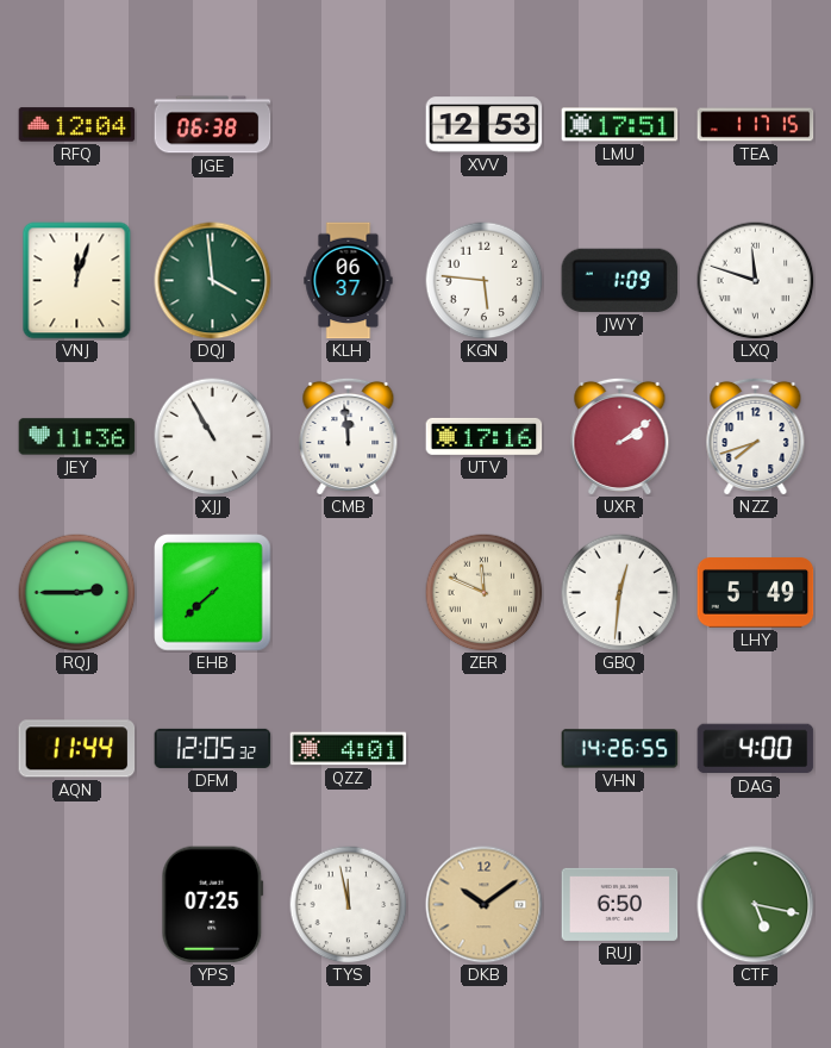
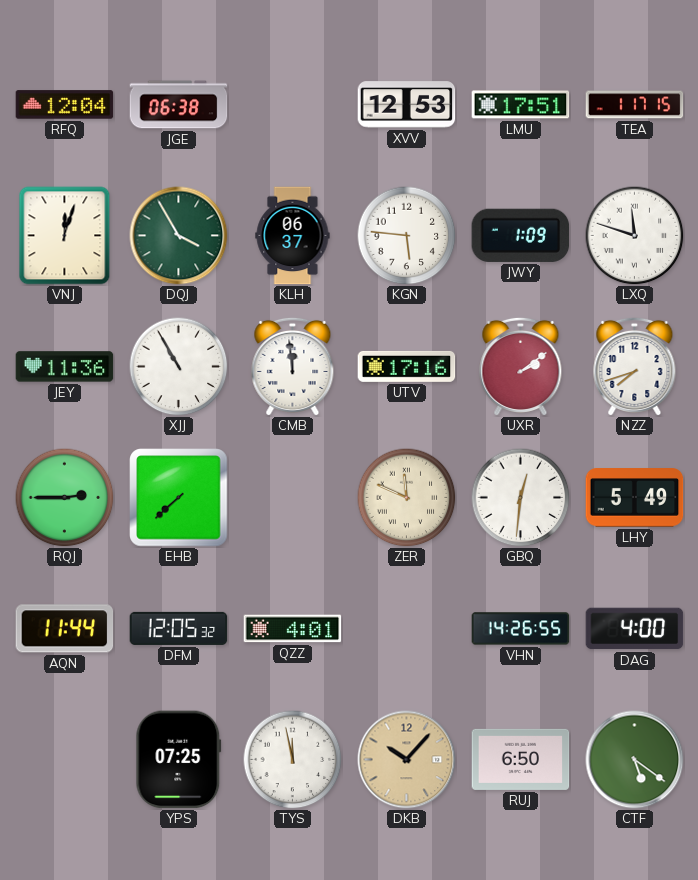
DQJ: 3:59 -> 3:55 (179, 236)
DKB: 10:09 -> 10:07 (407, 760)
CTF: 5:17 -> 5:21 (635, 760)
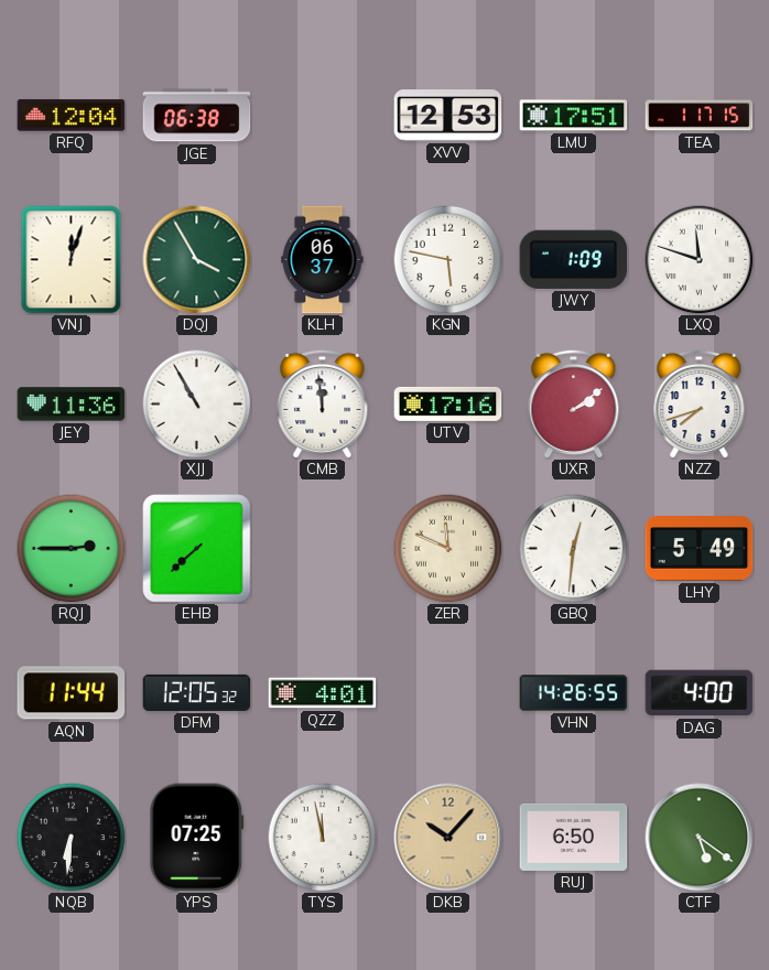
KGN: 5:46 -> 5:47 (448, 260)
NQB: none -> 6:31 (72, 838)
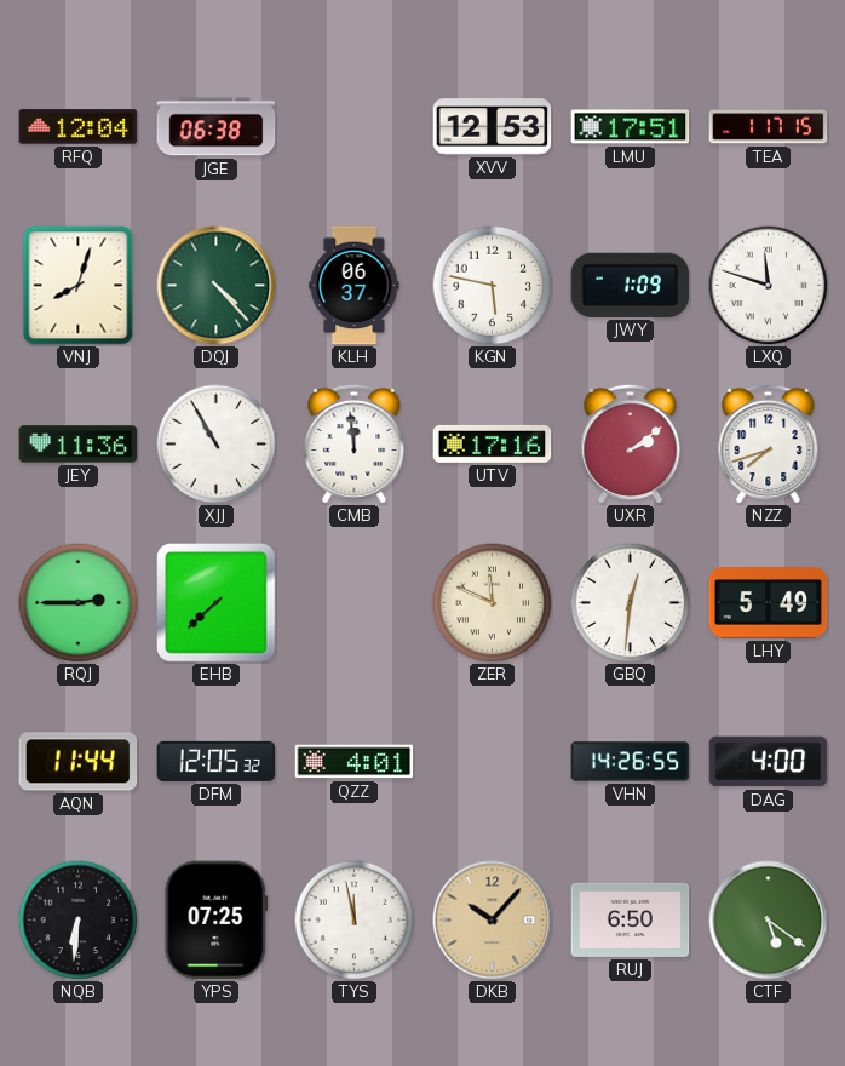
VNJ: 12:03 -> 8:03 (79, 286)
DQJ: 3:55 -> 4:23 (217, 286)
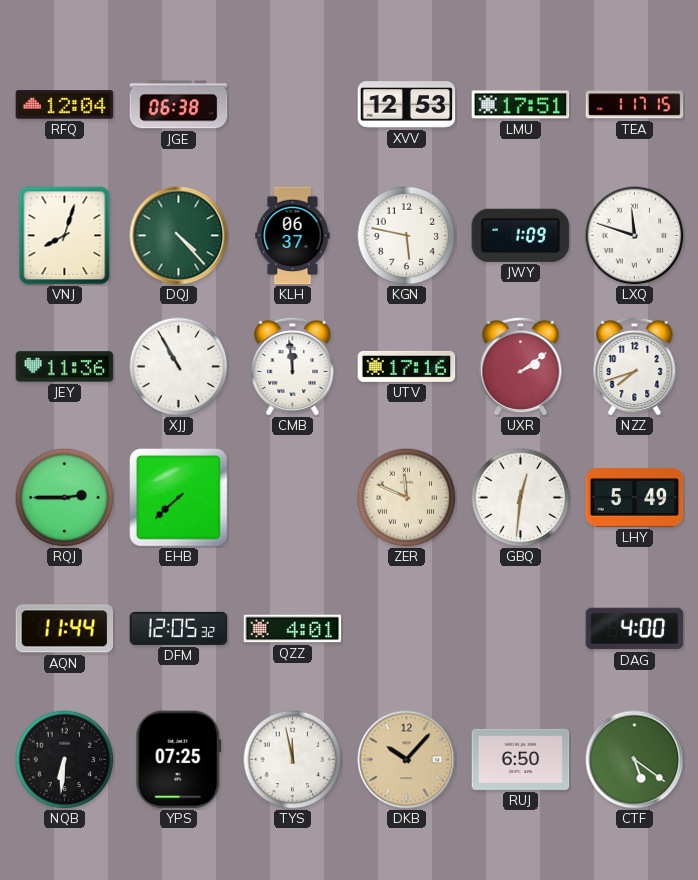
VHN: 14:26 -> none (631, 762)
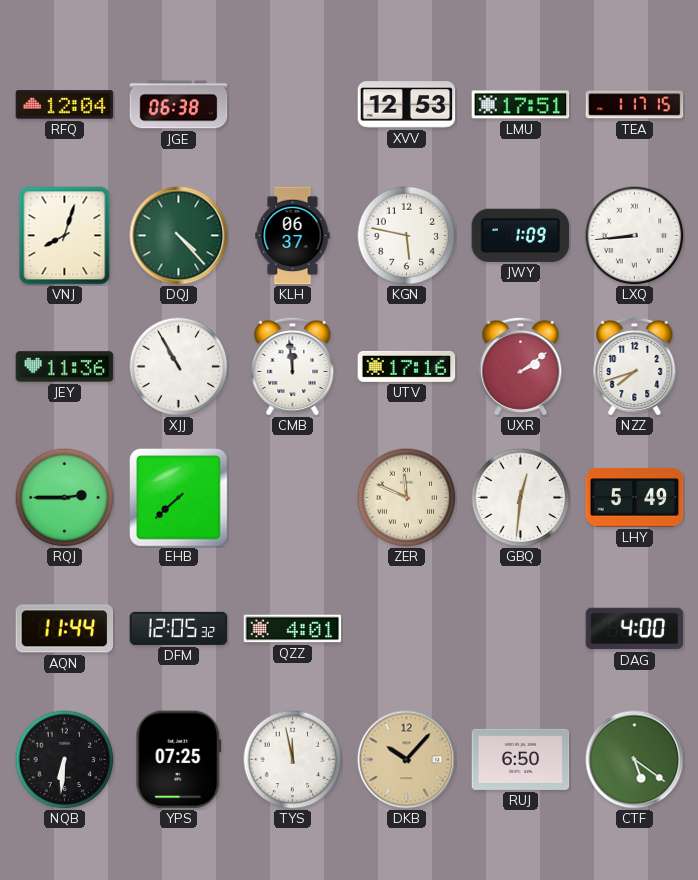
LXQ: 11:48 -> 8:44 (635, 236)
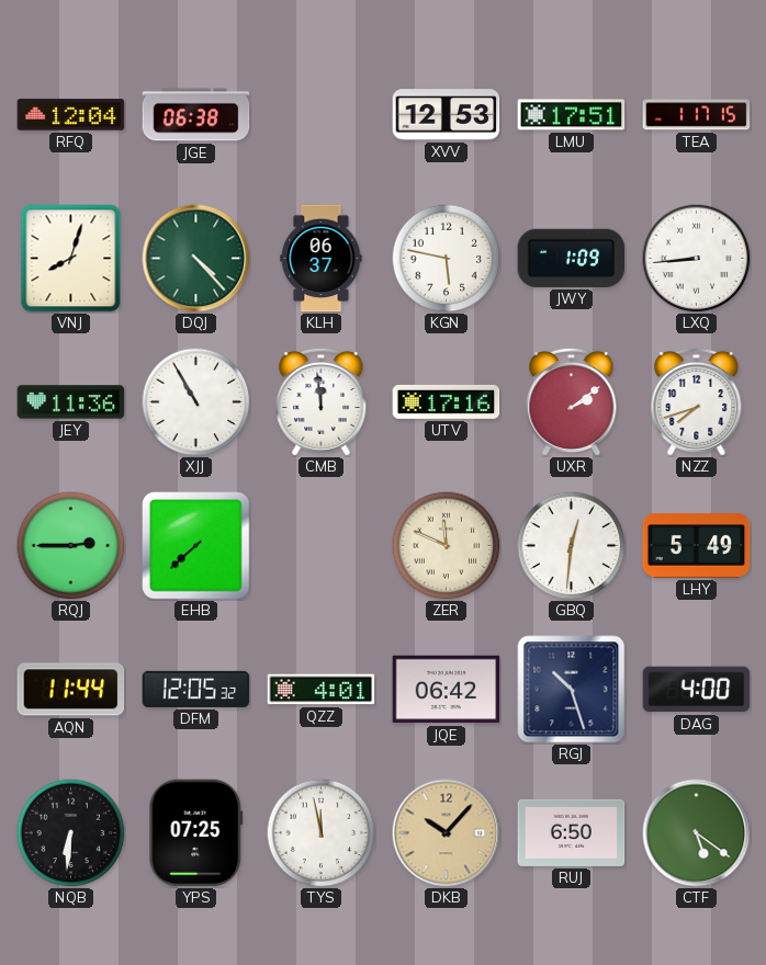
JQE: none -> 06:42 (447, 690)
RGJ: none -> 10:27 (572, 690)
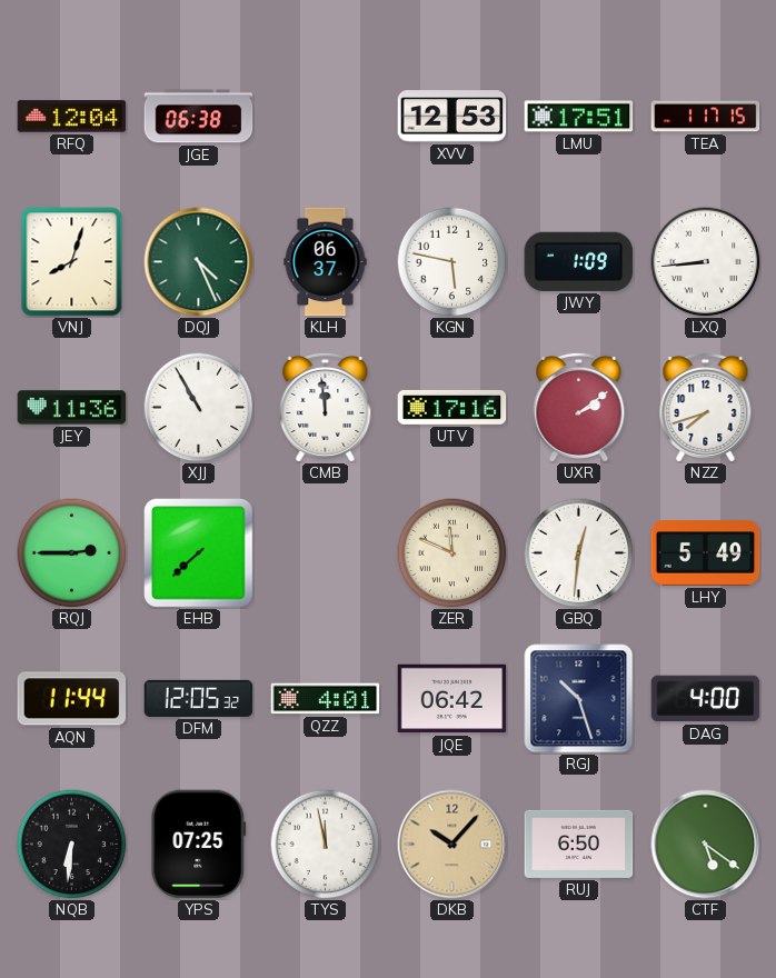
DQJ: 4:23 -> 4:26 (199, 262)
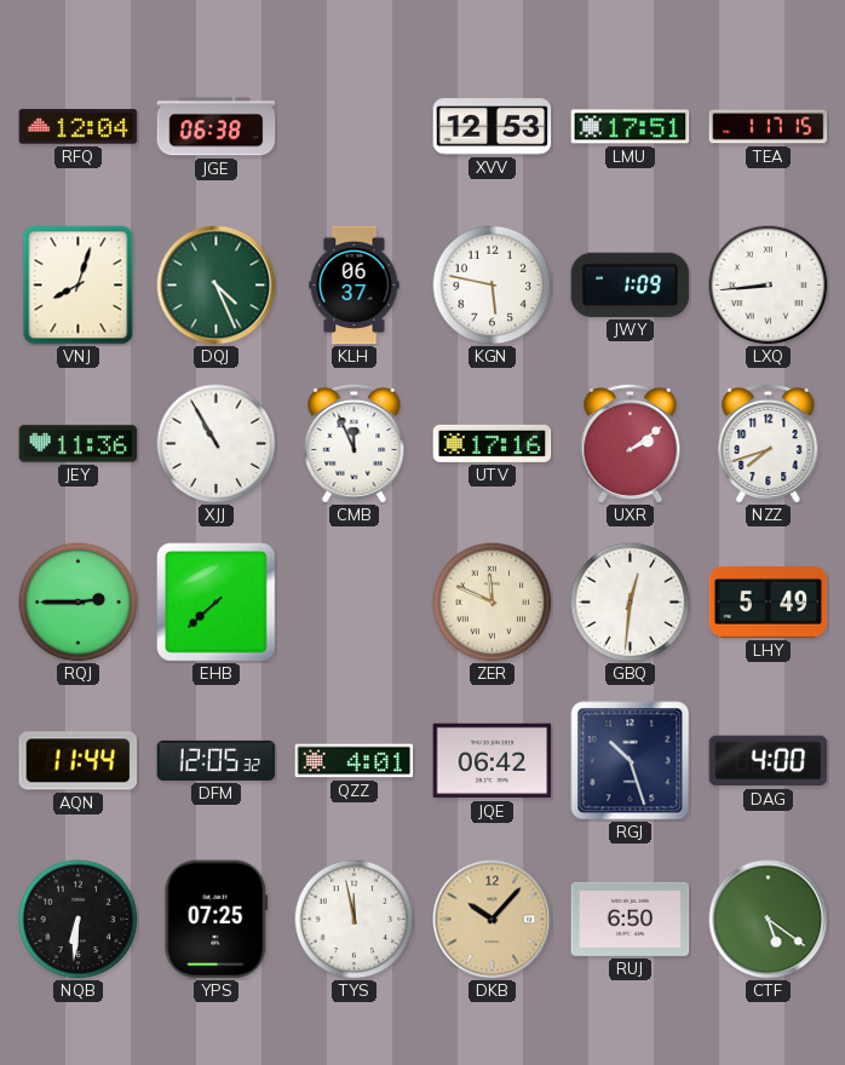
CMB: 11:59 -> 11:56 (355, 443)
